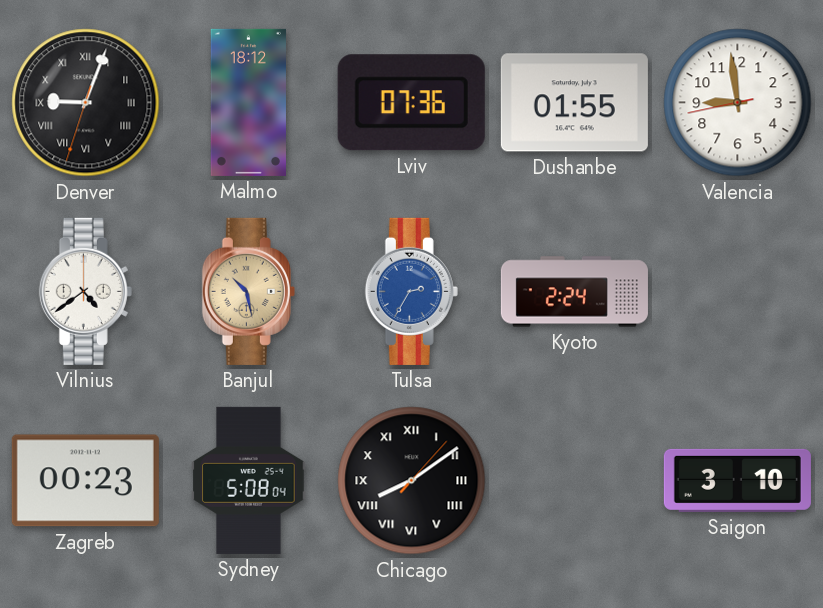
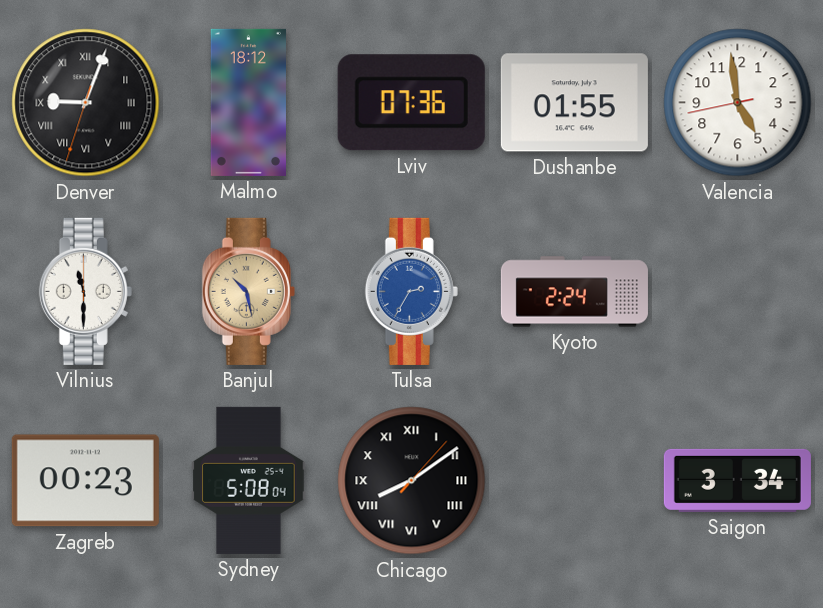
Valencia: 8:58 -> 4:58 (738, 103)
Vilnius: 4:39 -> 11:30 (85, 291)
Saigon: 3:10 -> 3:34 (737, 480)
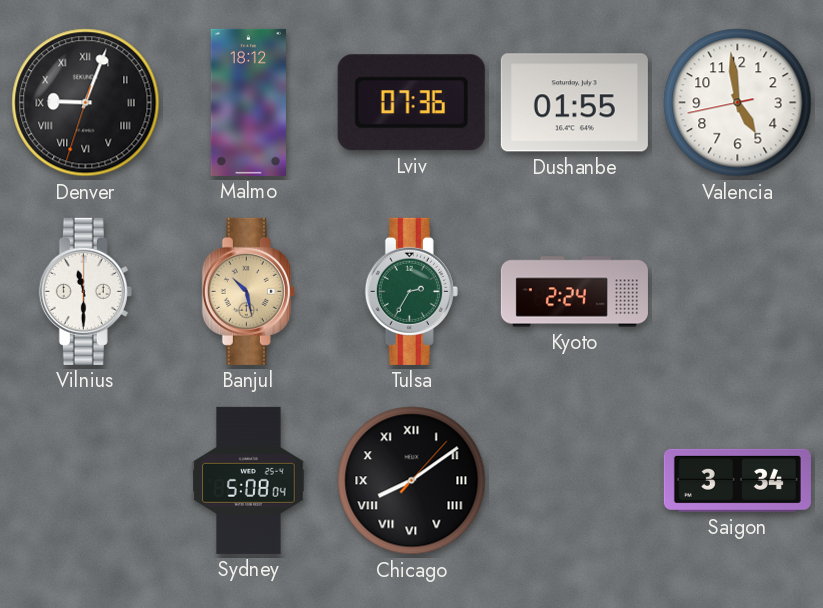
Tulsa dial: blue -> green (411, 291)
Zagreb: 00:23 -> none (85, 481)
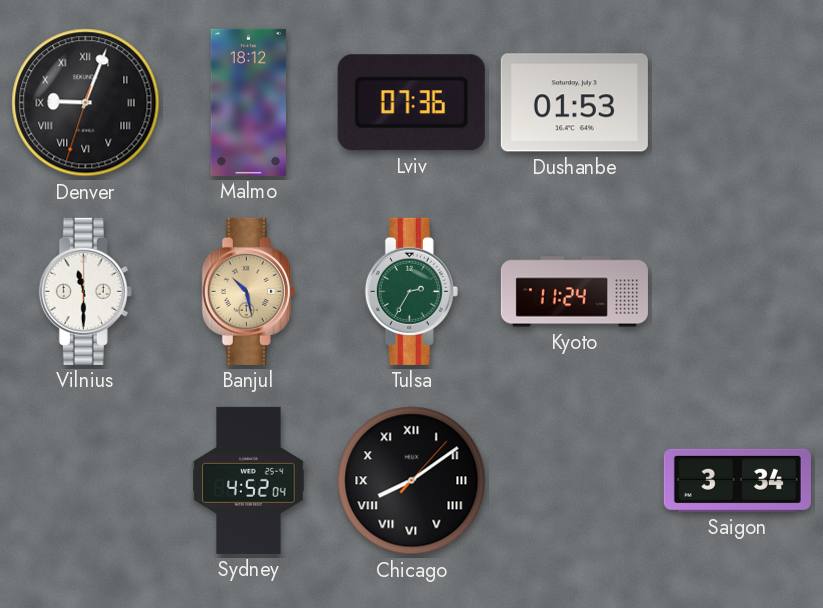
Dushanbe: 01:55 -> 01:53 (574, 103)
Valencia: 4:58 -> none (738, 103)
Kyoto: 2:24 -> 11:24 (574, 292)
Sydney: 5:08 -> 4:52 (249, 480)
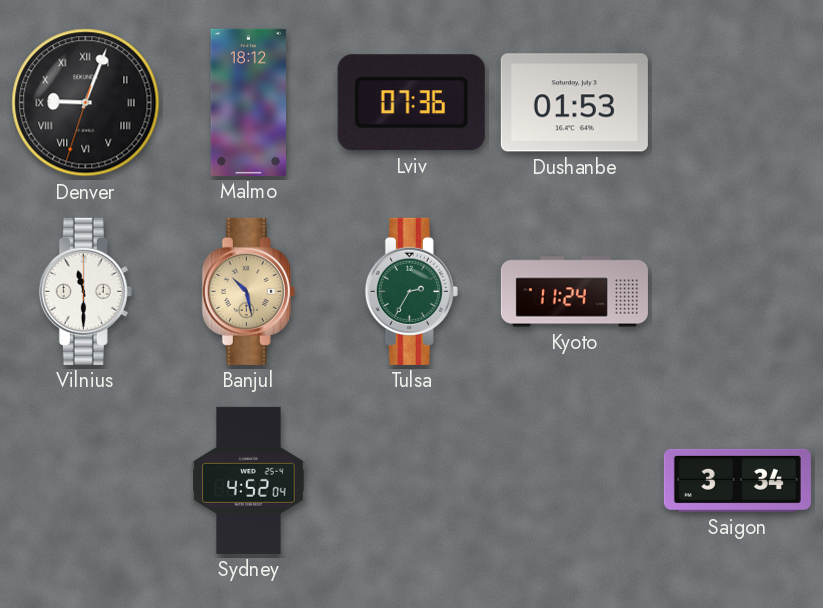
Chicago: 8:09 -> none (412, 481)
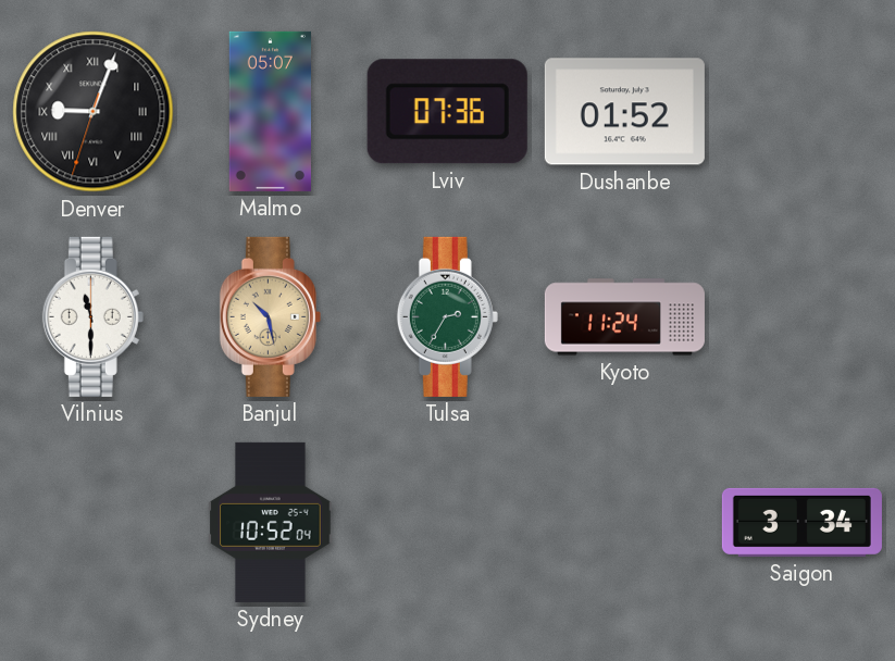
Malmo: 18:12 -> 05:07 (270, 111)
Dushanbe: 01:53 -> 01:52 (624, 112)
Sydney: 4:52 -> 10:52 (271, 522)
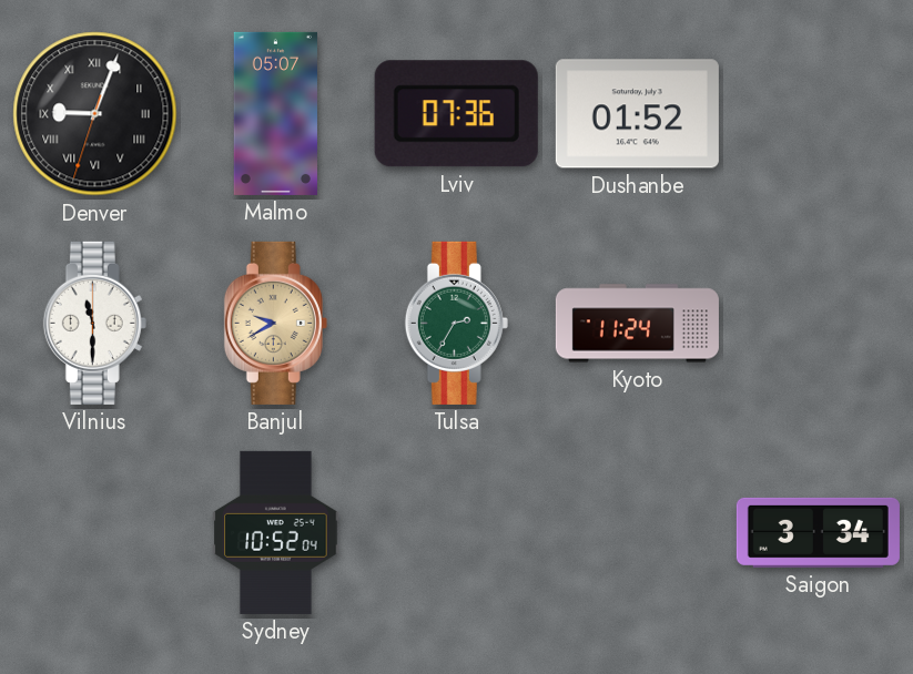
Banjul: 10:28 -> 9:40 (275, 323)
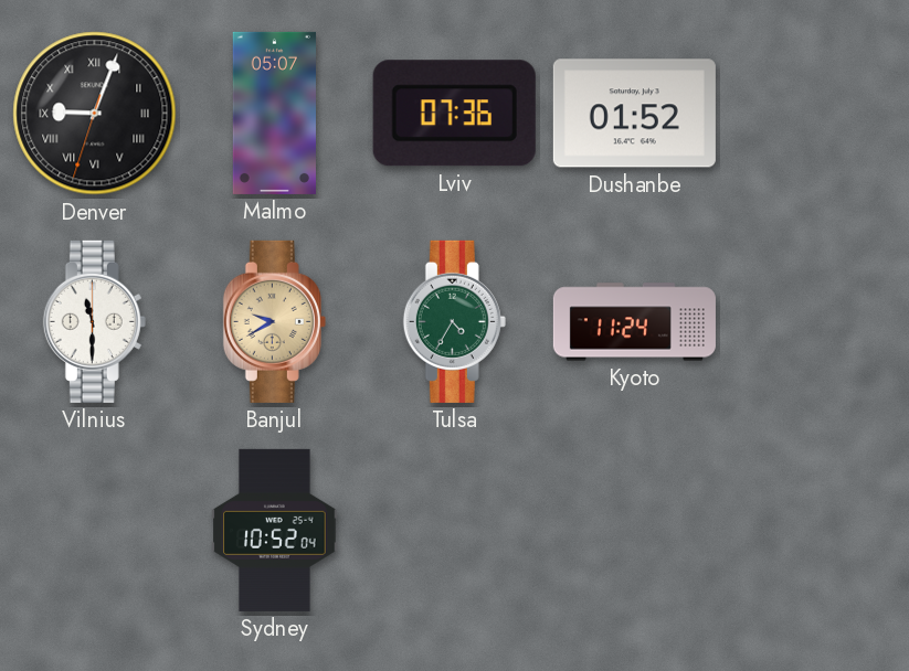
Tulsa: 2:35 -> 4:35 (454, 321)
Saigon: 3:34 -> none (818, 532)
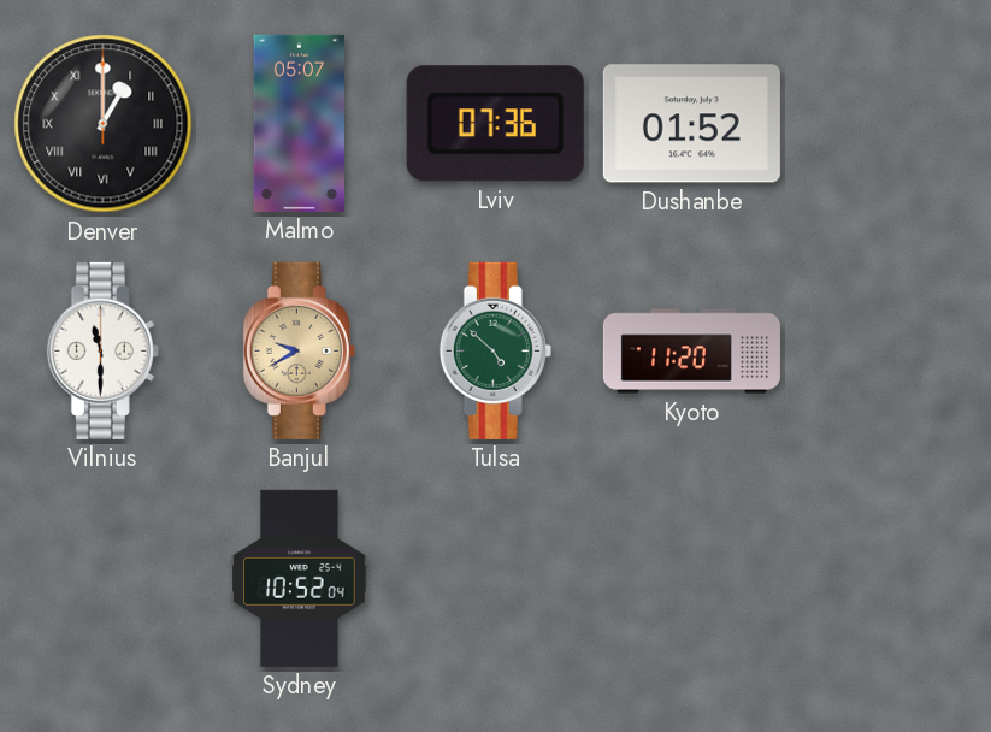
Denver: 9:03 -> 1:00 (104, 124)
Tulsa: 4:35 -> 4:52 (495, 350)
Kyoto: 11:24 -> 11:20 (691, 352)
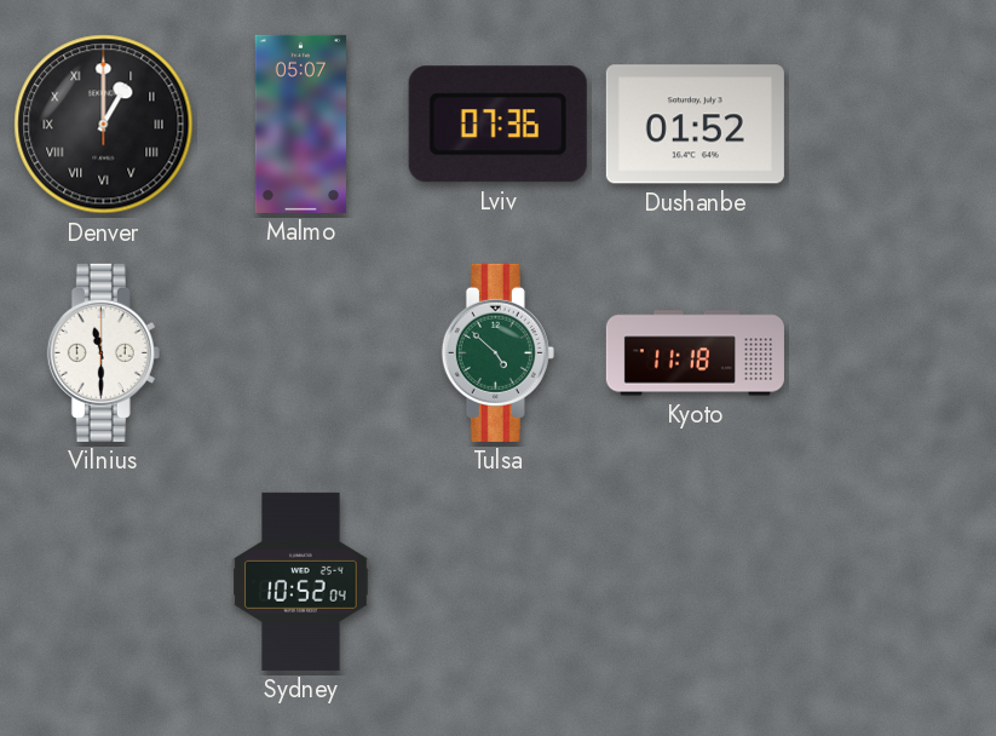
Banjul: 9:40 -> none (299, 350)
Kyoto: 11:20 -> 11:18 (695, 353)
